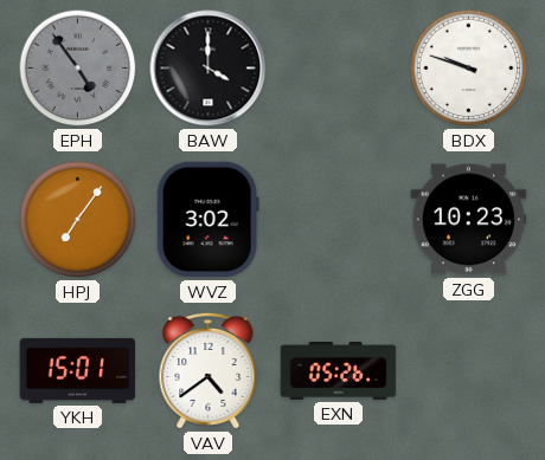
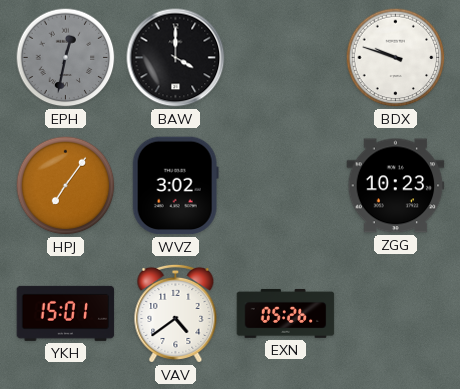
EPH: 4:54 -> 12:32 (66, 58)
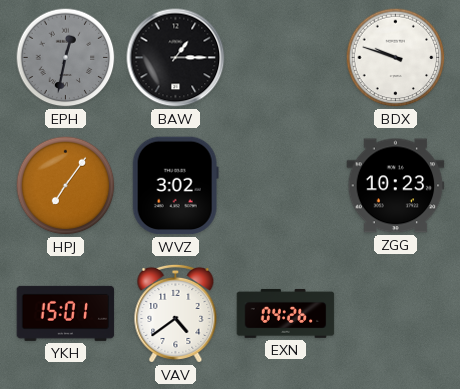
BAW: 4:00 -> 1:15 (176, 58)
EXN: 05:26 -> 04:26 (286, 313)
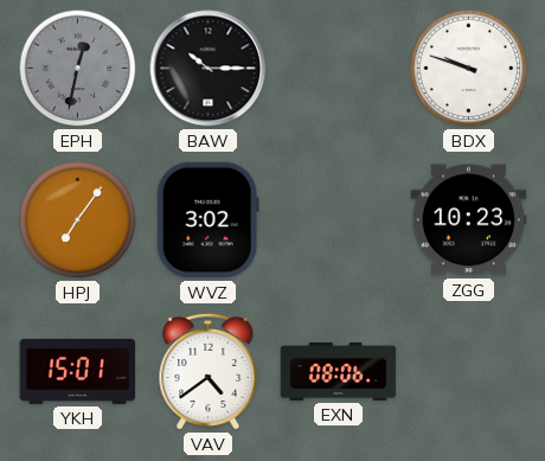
BAW: 1:15 -> 10:15 (209, 69)
EXN: 04:26 -> 08:06 (339, 371)
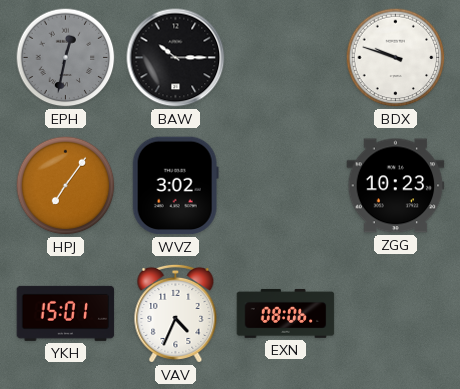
VAV: 4:39 -> 4:34 (176, 313)
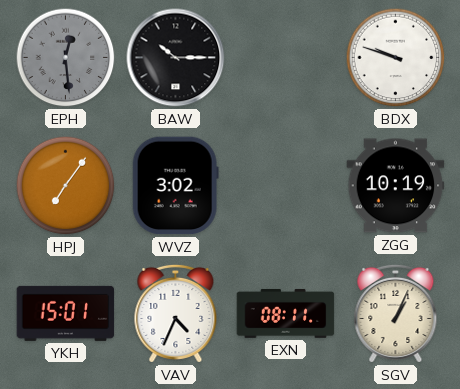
EPH: 12:32 -> 12:29 (66, 58)
ZGG: 10:23 -> 10:19 (396, 186)
EXN: 08:06 -> 08:11 (286, 313)
SGV: none -> 1:04 (396, 313)
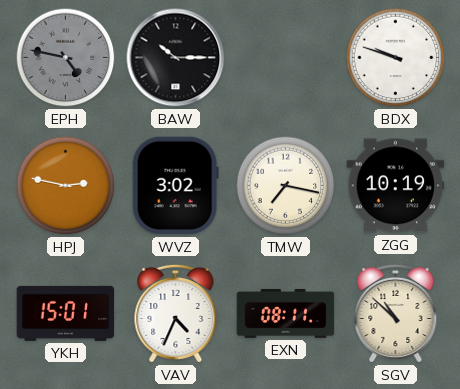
EPH: 12:29 -> 4:47 (66, 58)
HPJ: 7:06 -> 2:47 (66, 186)
TMW: none -> 7:17 (286, 186)
SGV: 1:04 -> 10:52 (396, 313)
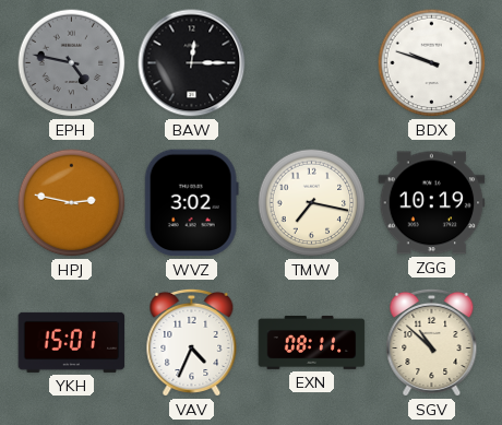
BAW: 10:15 -> 12:15 (192, 63)
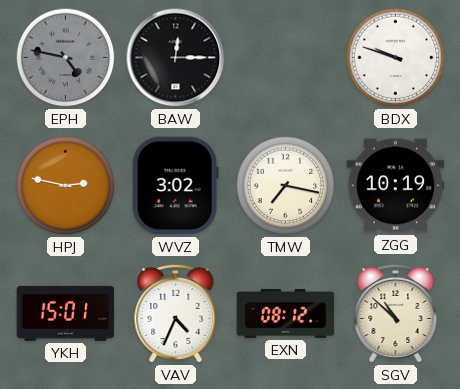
EXN: 08:11 -> 08:12 (286, 313)
